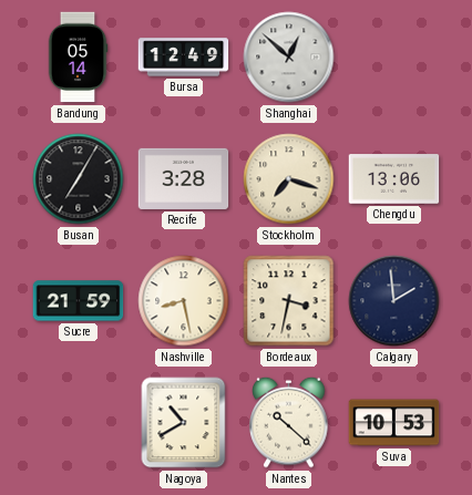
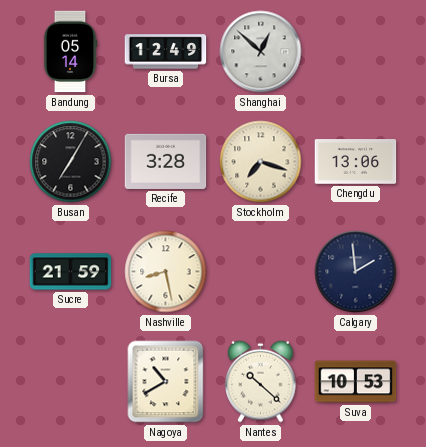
Bordeaux: 3:32 -> none (289, 301)
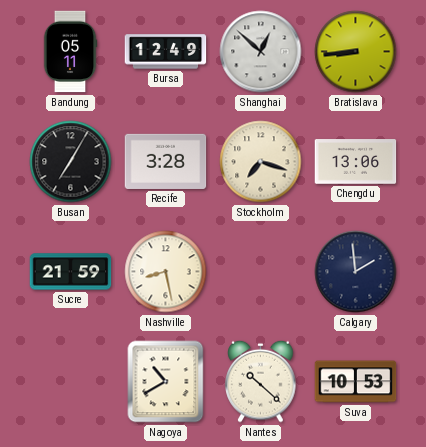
Bandung: 05:14 -> 05:11 (70, 52)
Bratislava: none -> 8:44 (356, 52)
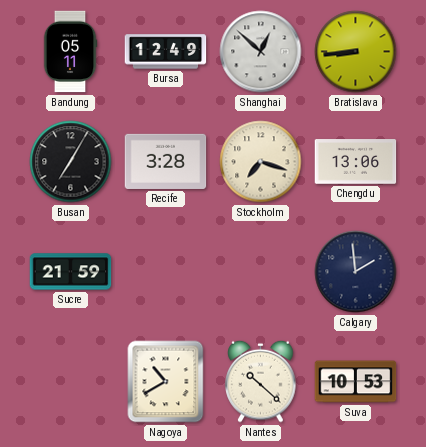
Nashville: 8:28 -> none (166, 272)
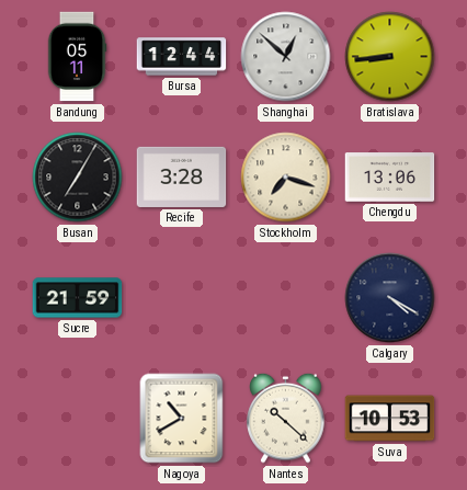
Bursa: 12:49 -> 12:44 (182, 57)
Calgary: 1:59 -> 4:20 (390, 298)
